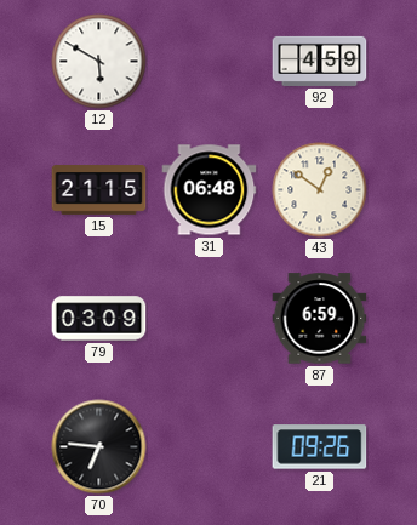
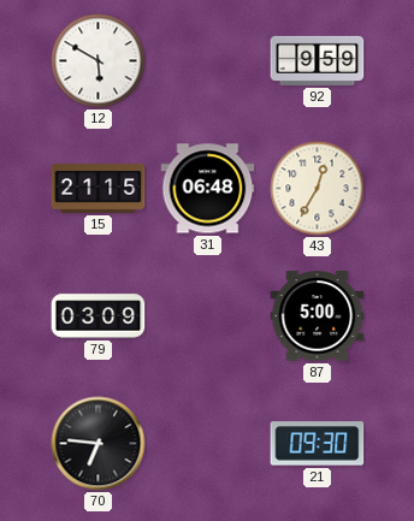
92: 4:59 -> 9:59 (318, 60)
43: 12:51 -> 12:35 (318, 189)
87: 6:59 -> 5:00 (318, 316)
21: 09:26 -> 09:30 (318, 444)
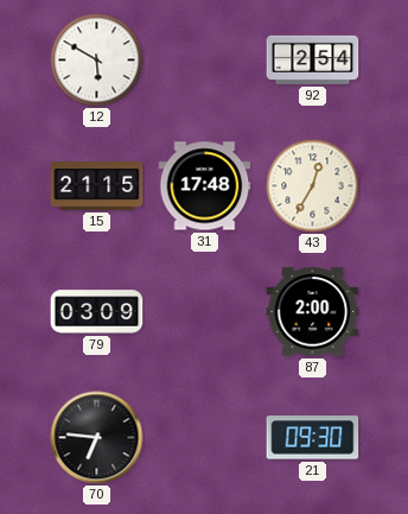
92: 9:59 -> 2:54 (313, 59)
31: 06:48 -> 17:48 (205, 186)
87: 5:00 -> 2:00 (313, 312)
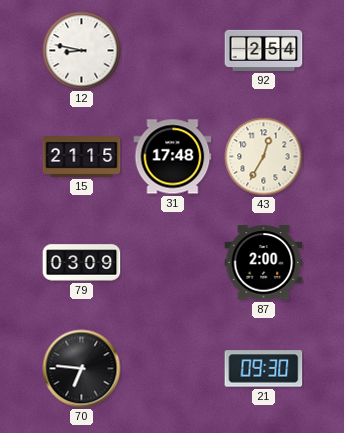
12: 5:50 -> 8:47 (82, 51)
